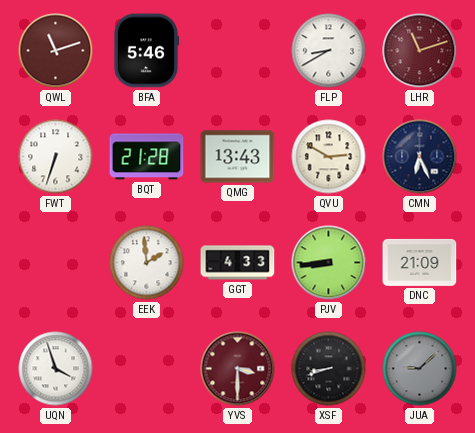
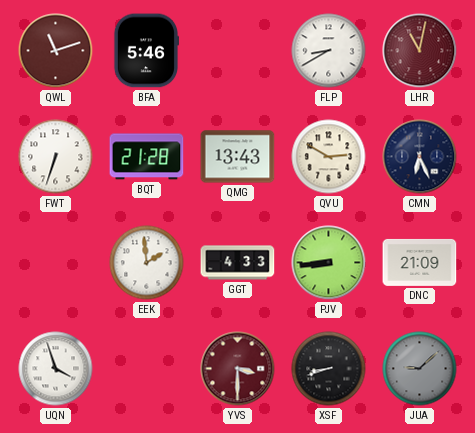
LHR: 11:12 -> 11:02 (420, 51)
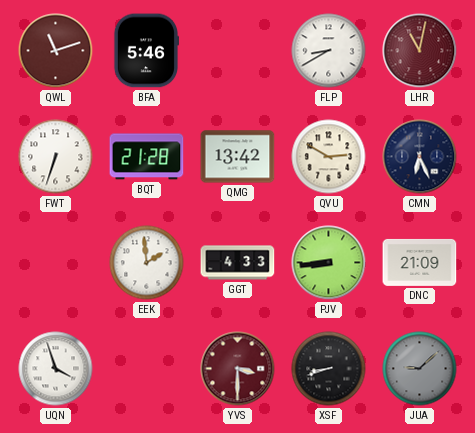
QMG: 13:43 -> 13:42 (238, 157)
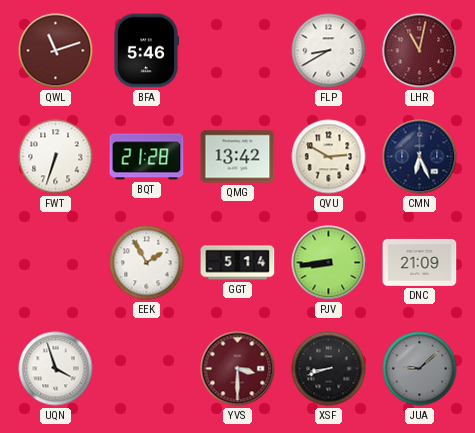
EEK: 1:59 -> 1:55 (147, 263)
GGT: 4:33 -> 5:14 (238, 263)
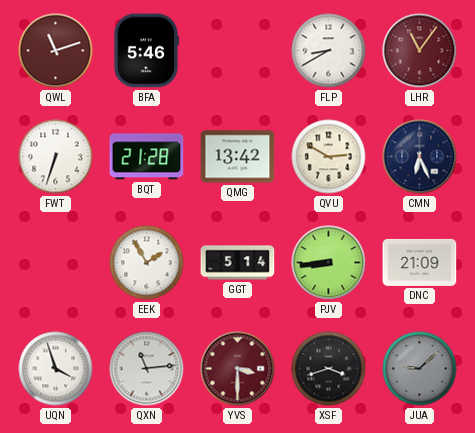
LHR: 11:02 -> 11:06 (420, 51)
QXN: none -> 11:14 (147, 369)
XSF: 8:42 -> 3:42 (329, 369)
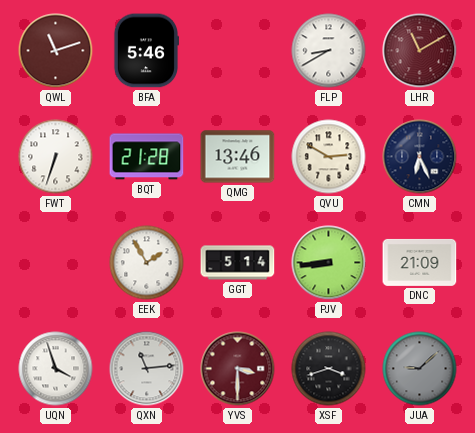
LHR: 11:06 -> 11:10 (420, 51)
QMG: 13:42 -> 13:46 (238, 157)
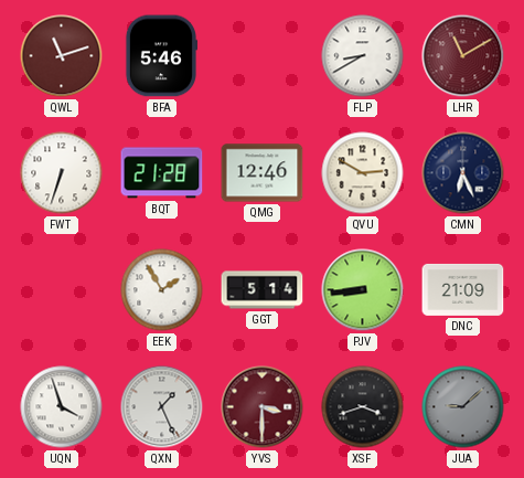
QMG: 13:46 -> 12:46 (263, 173)
QXN: 11:14 -> 1:26 (162, 407)
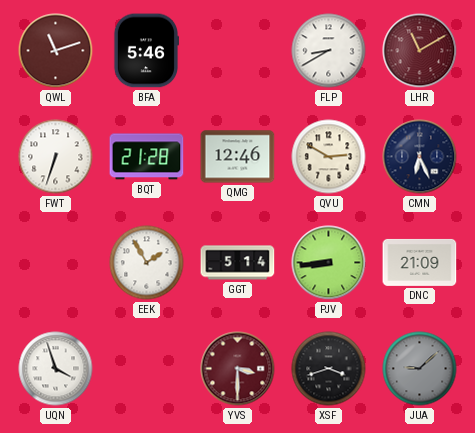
QXN: 1:26 -> none (162, 407)
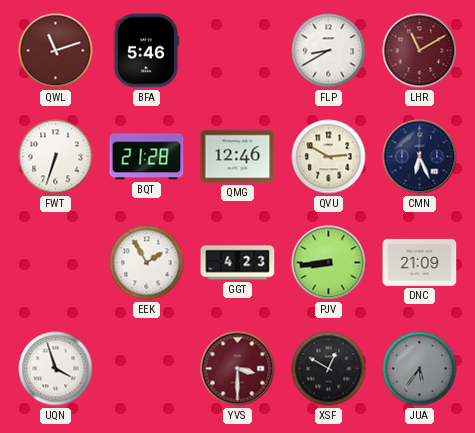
GGT: 5:14 -> 4:23 (238, 263)
XSF: 3:42 -> 12:50 (329, 369)
JUA: 9:08 -> 5:36 (420, 369)
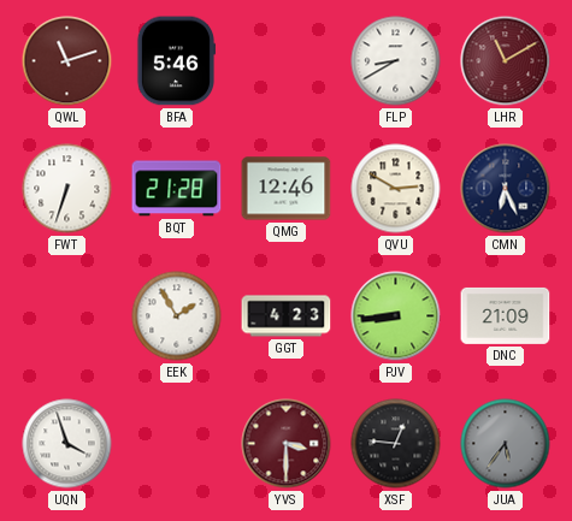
XSF: 12:50 -> 12:46 (396, 444)
